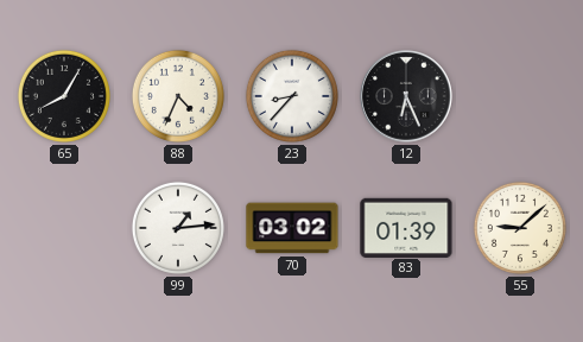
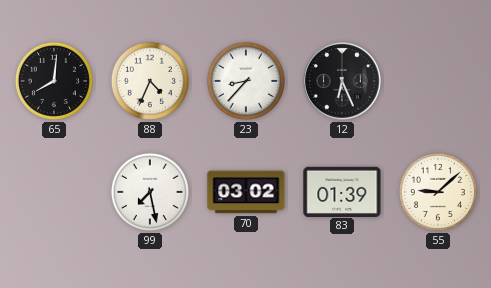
65: 8:05 -> 8:01 (54, 81)
99: 1:14 -> 7:28 (150, 192)
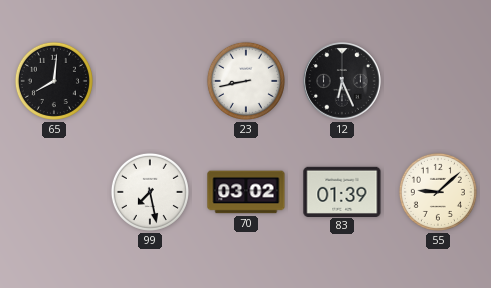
88: 4:34 -> none (150, 81)
23: 8:37 -> 8:43 (246, 81)
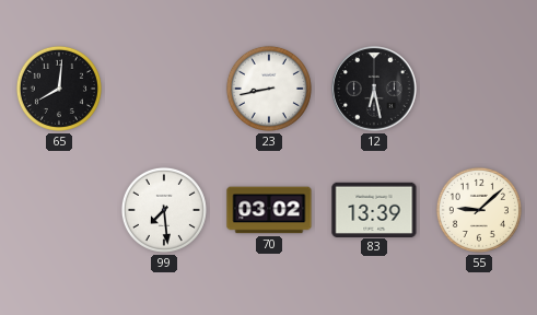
12: 6:26 -> 6:28 (374, 89)
99: 7:28 -> 7:29 (164, 210)
83: 01:39 -> 13:39 (374, 209)
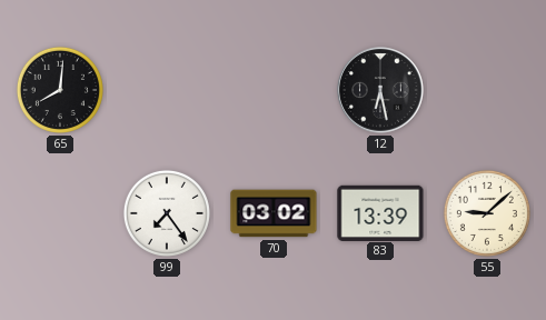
23: 8:43 -> none (269, 89)
99: 7:29 -> 7:24 (167, 213)
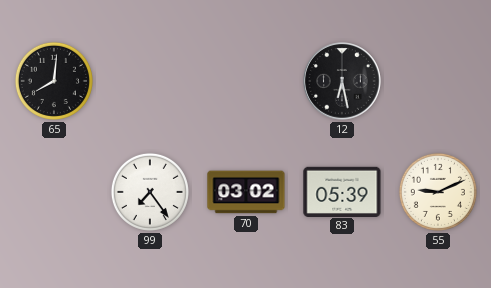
83: 13:39 -> 05:39 (342, 191)
55: 9:08 -> 9:11 (438, 192)
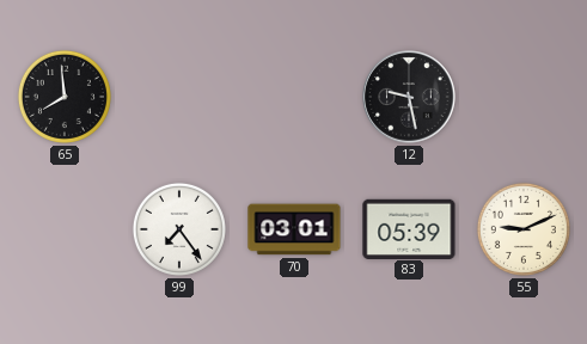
65: 8:01 -> 7:59 (65, 97)
12: 6:28 -> 9:28 (409, 97)
70: 03:02 -> 03:01 (294, 229)
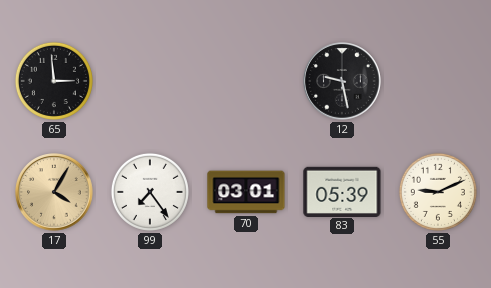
65: 7:59 -> 2:59 (54, 81)
17: none -> 4:05 (54, 192)
